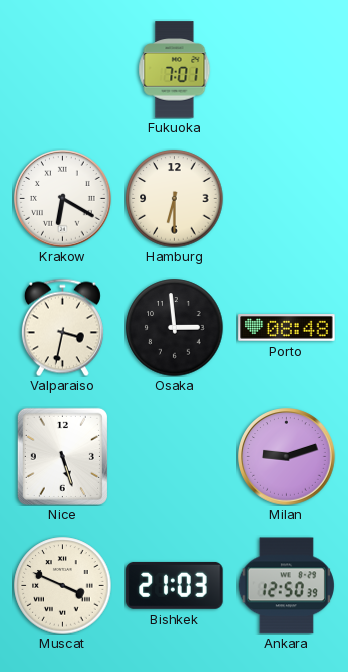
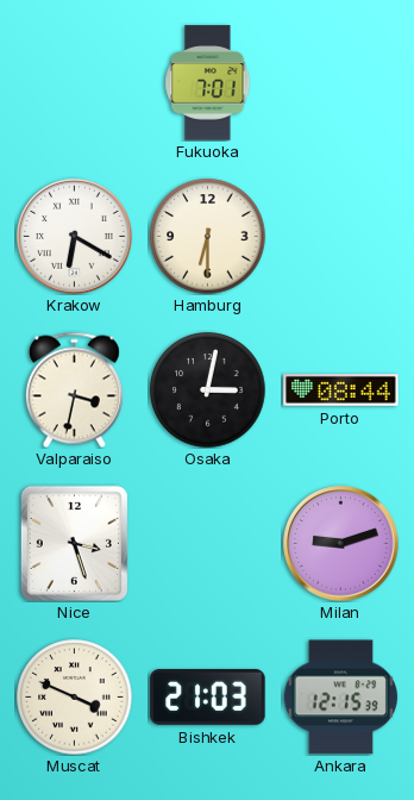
Osaka: 2:59 -> 3:02 (208, 390)
Porto: 08:48 -> 08:44 (341, 390)
Nice: 5:27 -> 3:27 (74, 543)
Ankara: 12:50 -> 12:15 (340, 698)
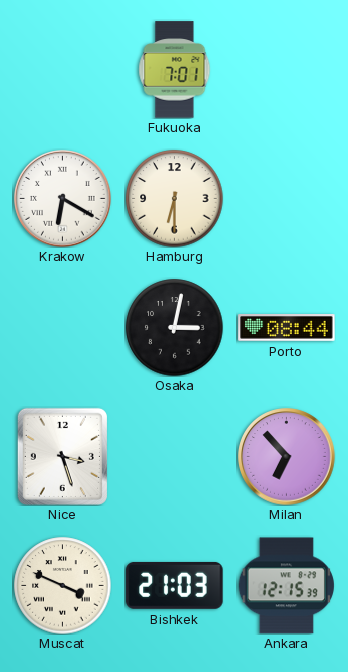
Valparaiso: 3:32 -> none (74, 389)
Milan: 9:12 -> 6:53 (287, 457)
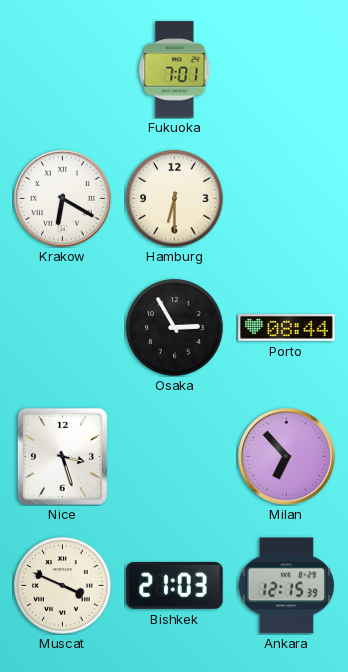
Osaka: 3:02 -> 2:55 (175, 328)
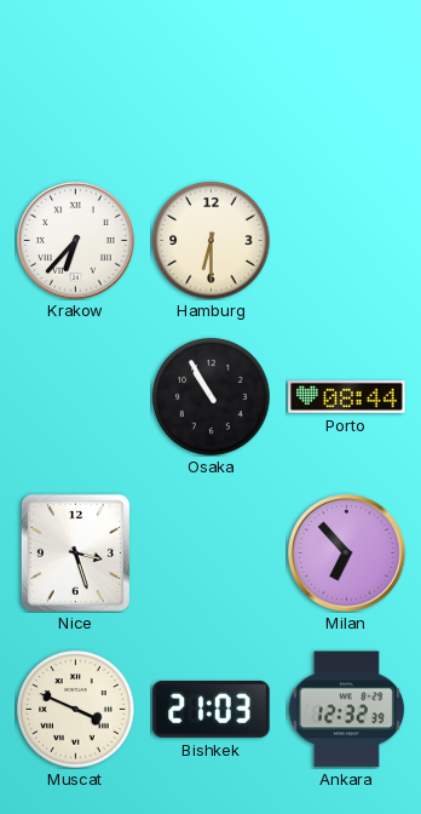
Fukuoka: 7:01 -> none (175, 70)
Krakow: 6:20 -> 6:37 (76, 241)
Osaka: 2:55 -> 10:55 (212, 397)
Ankara: 12:15 -> 12:32 (346, 710)
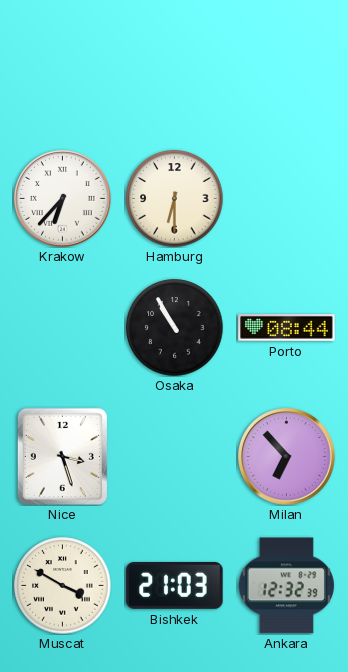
Muscat: 3:49 -> 3:50 (63, 586)
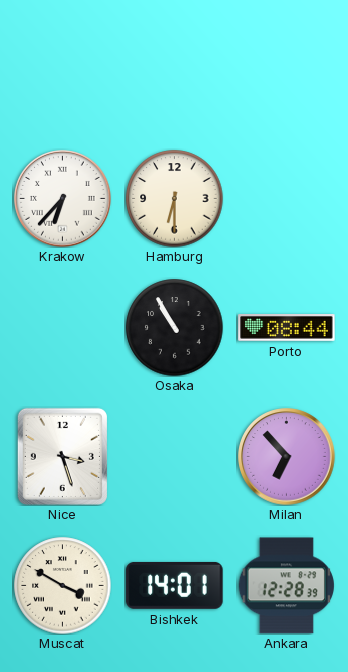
Bishkek: 21:03 -> 14:01 (175, 585)
Ankara: 12:32 -> 12:28 (286, 586)
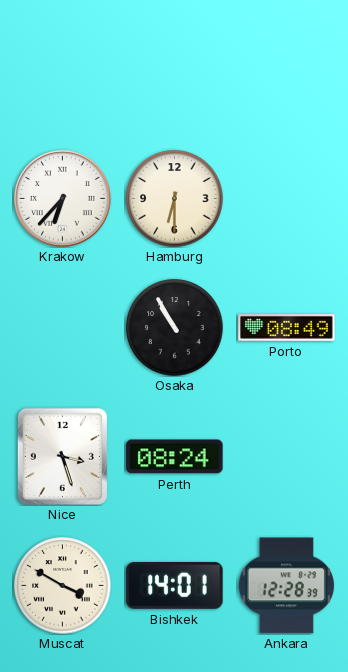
Porto: 08:44 -> 08:49 (287, 328)
Perth: none -> 08:24 (175, 457)
Milan: 6:53 -> none (287, 457)
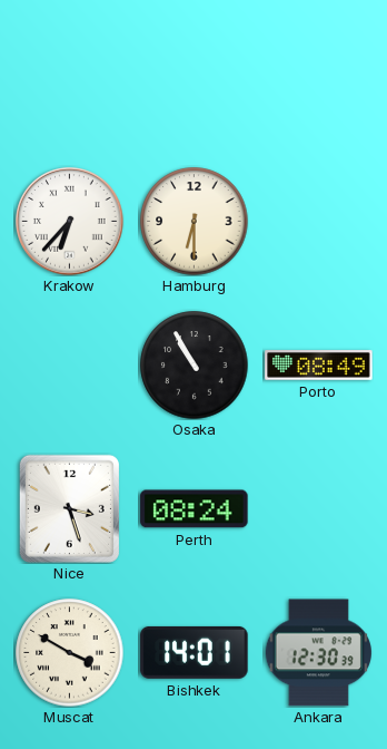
Ankara: 12:28 -> 12:30 (318, 653)
